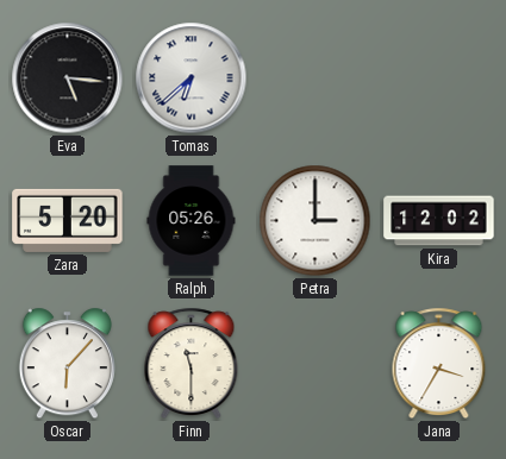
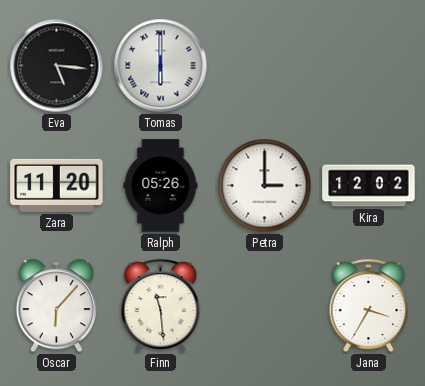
Tomas: 6:38 -> 6:00 (161, 66)
Zara: 5:20 -> 11:20 (57, 185)
Finn: 11:30 -> 11:29 (161, 306)
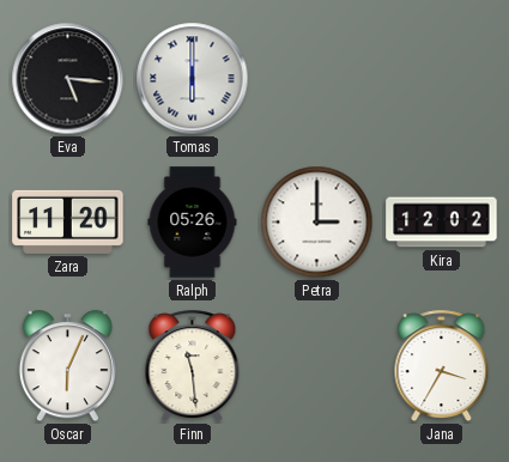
Oscar: 6:07 -> 6:04 (67, 366)
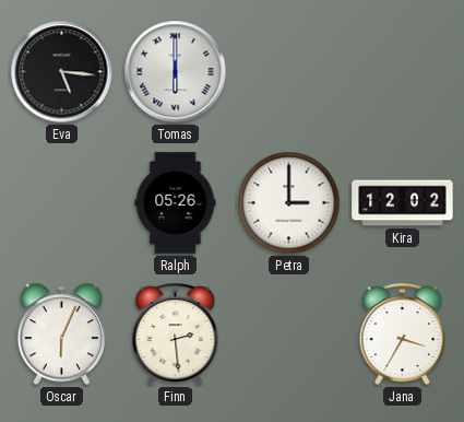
Zara: 11:20 -> none (68, 221)
Finn: 11:29 -> 2:29 (176, 335)
